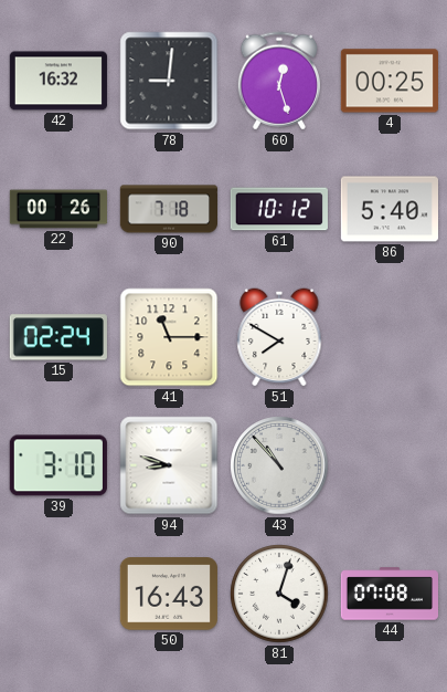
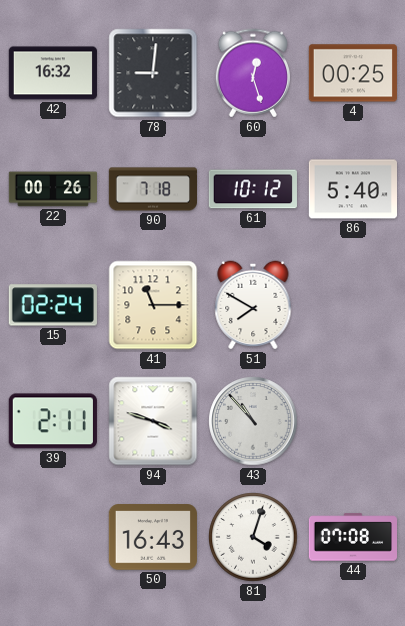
39: 3:10 -> 2:11 (53, 421)
94: 8:48 -> 3:48 (153, 421)
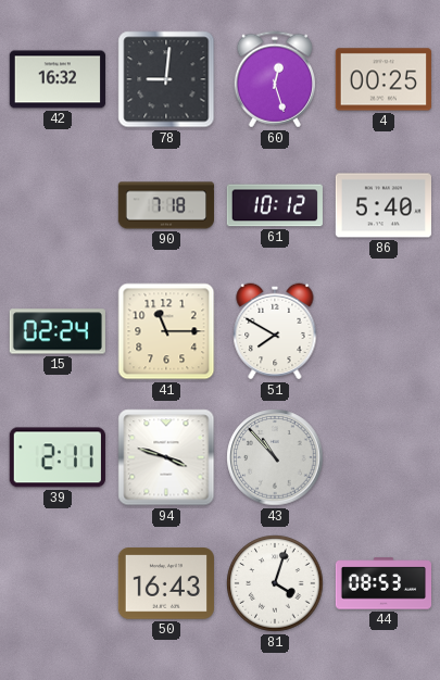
22: 00:26 -> none (52, 189)
44: 07:08 -> 08:53 (382, 583)
